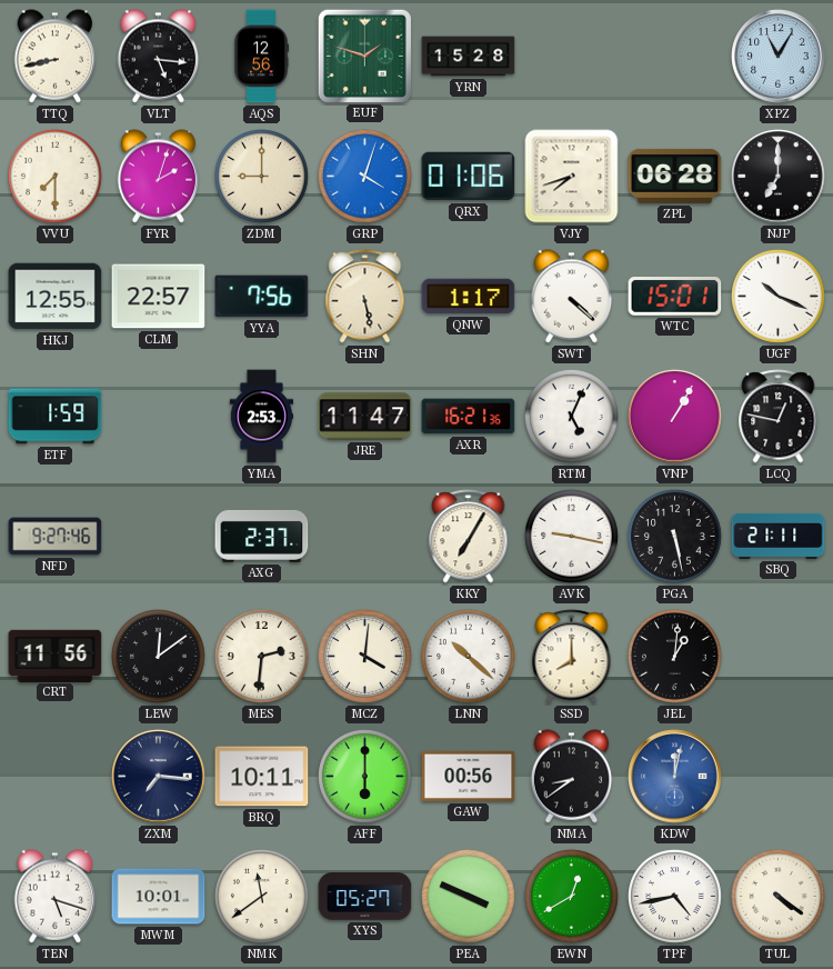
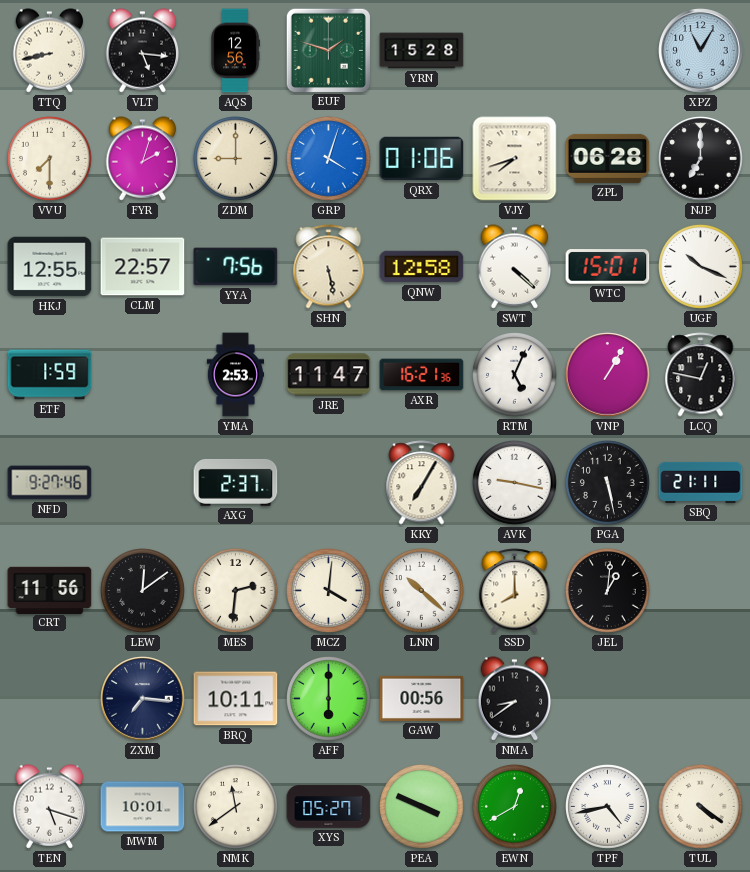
QNW: 1:17 -> 12:58 (422, 267)
KDW: 12:02 -> none (675, 777)
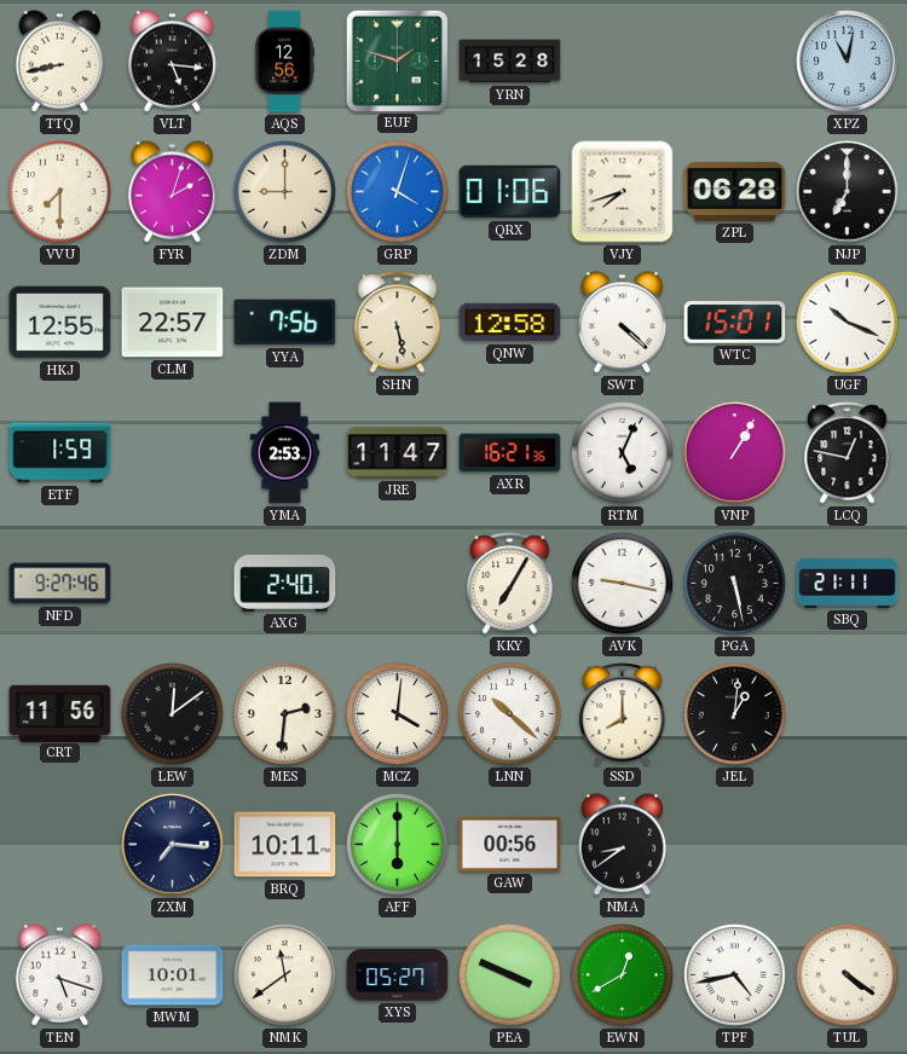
XPZ: 11:05 -> 11:02 (848, 62)
AXG: 2:37 -> 2:40 (285, 583)
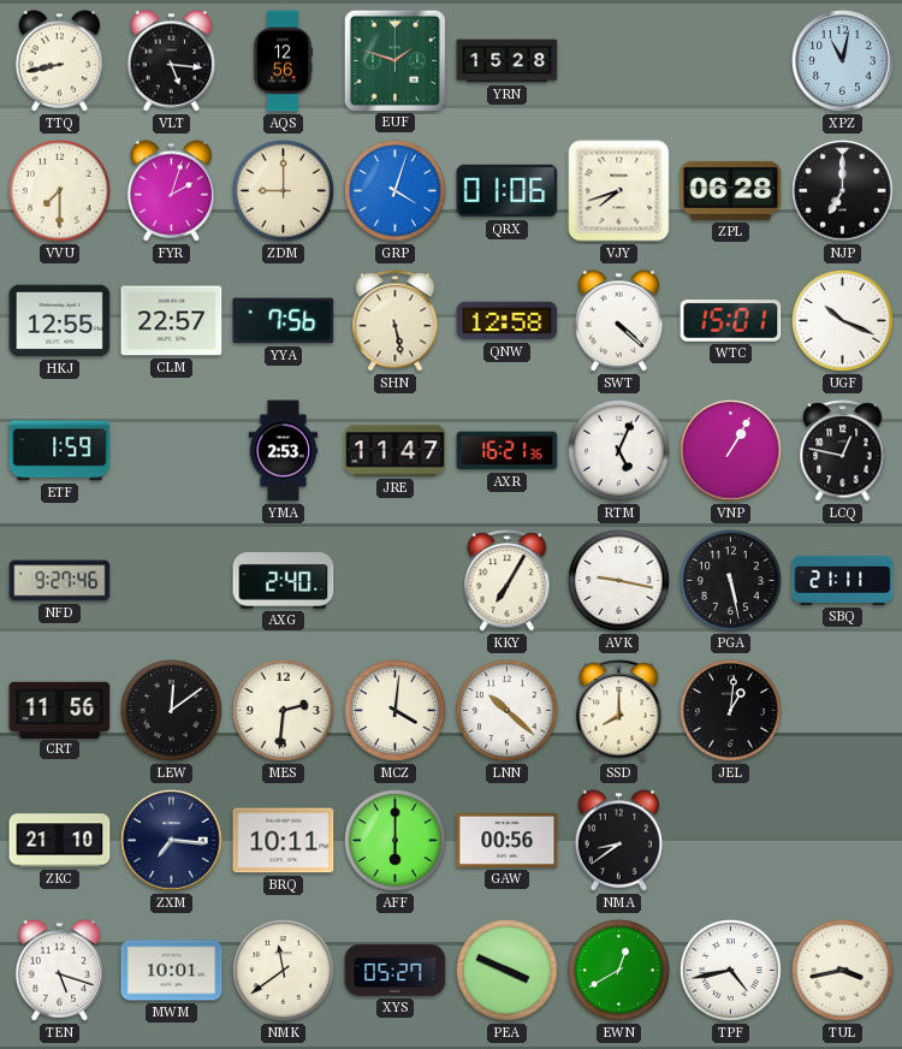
ZKC: none -> 21:10 (60, 841)
TUL: 4:21 -> 3:43 (843, 971)
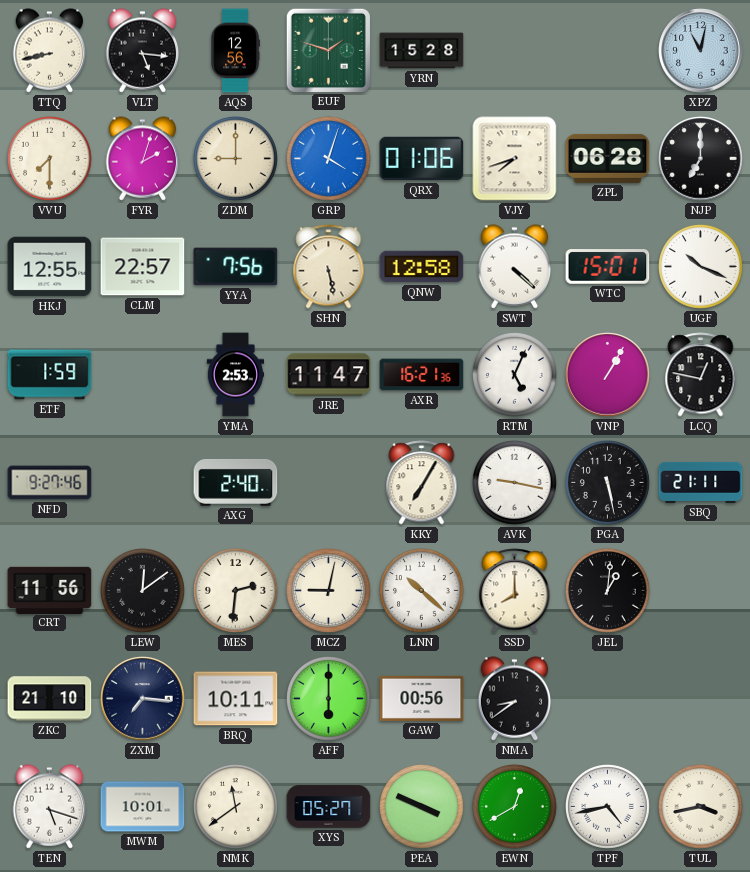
MCZ: 4:01 -> 9:02 (329, 591)
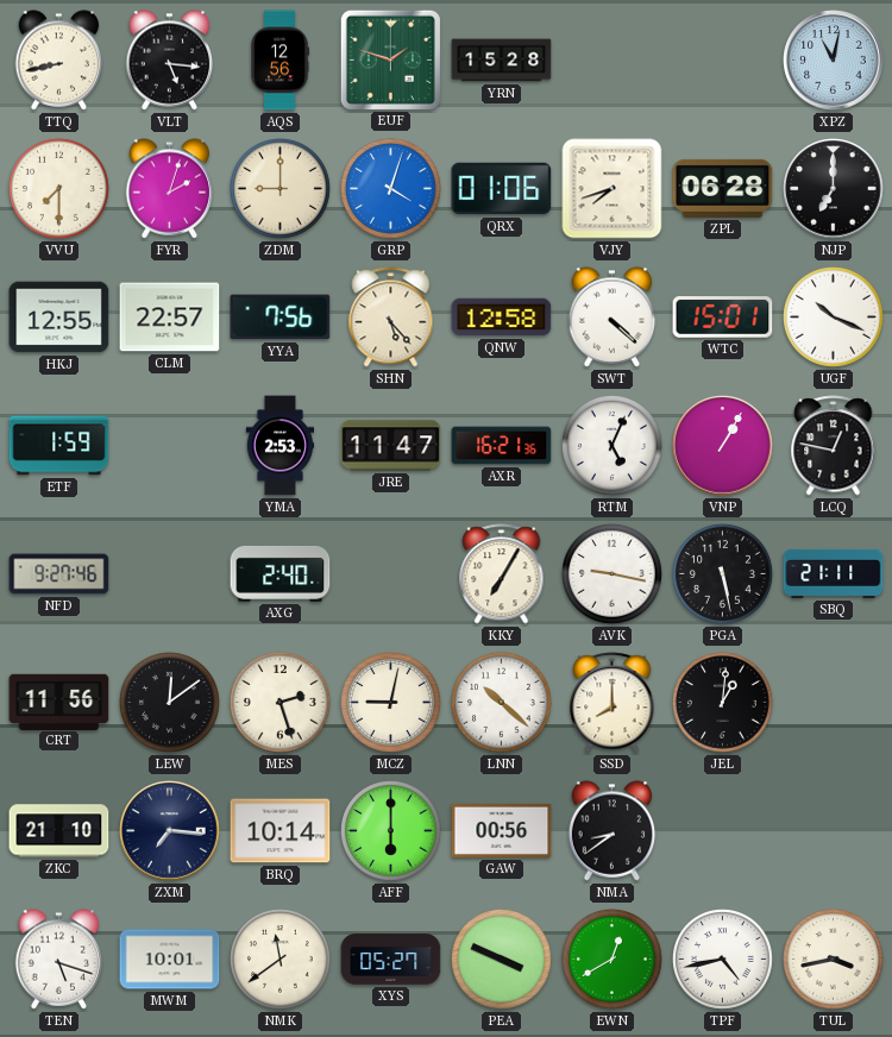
SHN: 5:28 -> 5:23 (391, 318)
MES: 2:31 -> 2:27 (281, 703)
BRQ: 10:11 -> 10:14 (281, 831)
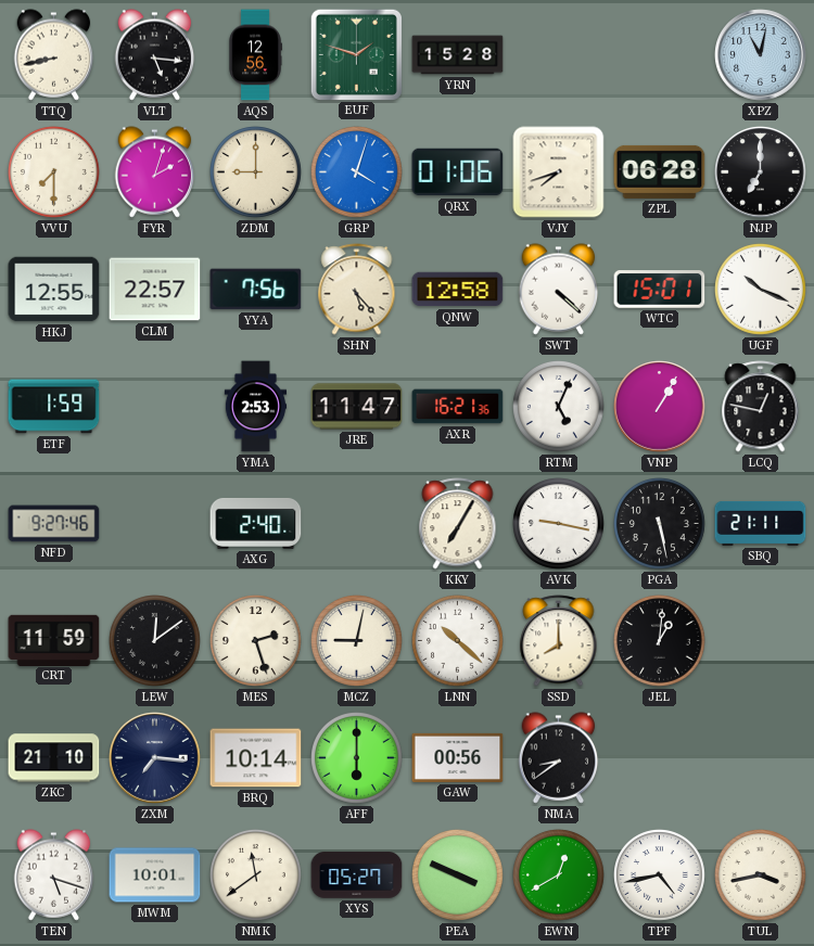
CRT: 11:56 -> 11:59 (54, 640)
